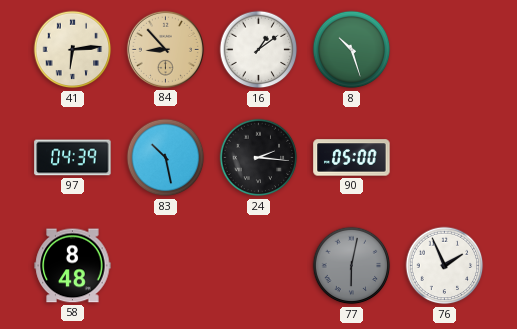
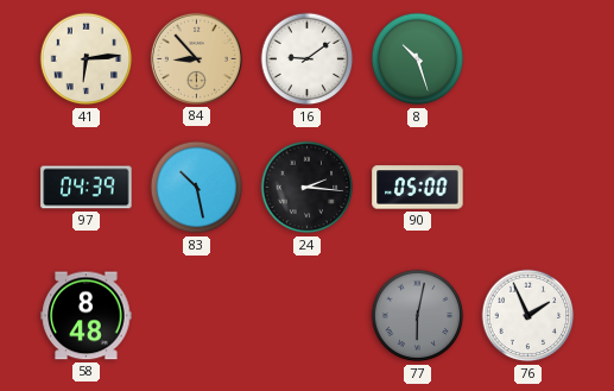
16: 1:09 -> 9:09 (308, 59)
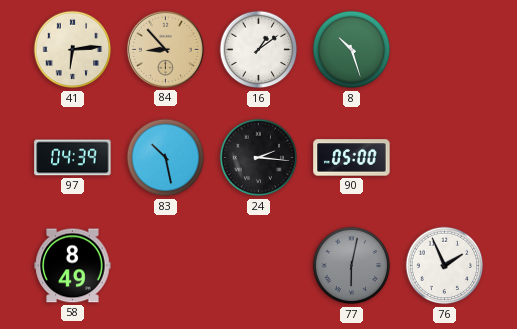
16: 9:09 -> 1:09 (259, 50)
58: 8:48 -> 8:49 (73, 266)
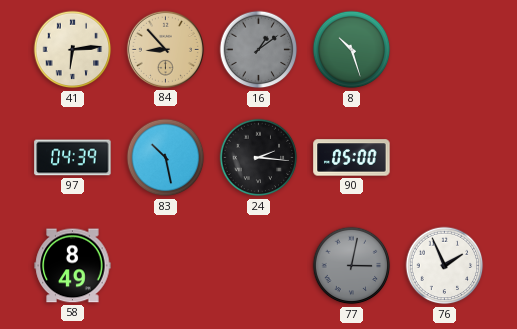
16 dial: white -> grey (259, 50)
77: 6:02 -> 3:02 (352, 266)
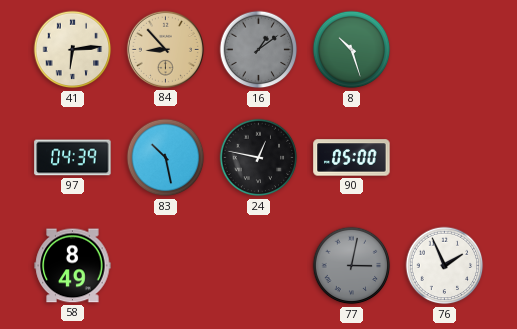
24: 2:16 -> 12:47 (259, 158)
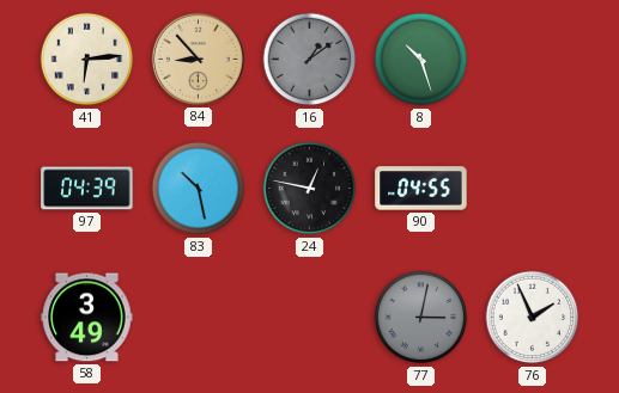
90: 05:00 -> 04:55 (421, 189)
58: 8:49 -> 3:49 (87, 318)
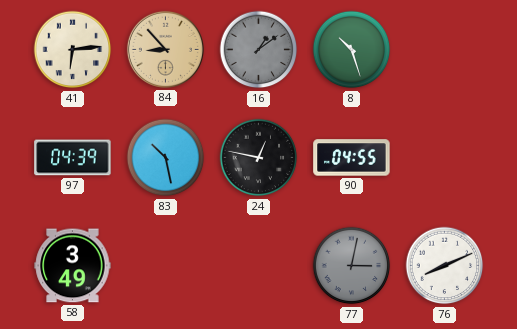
76: 1:56 -> 8:11 (445, 266)
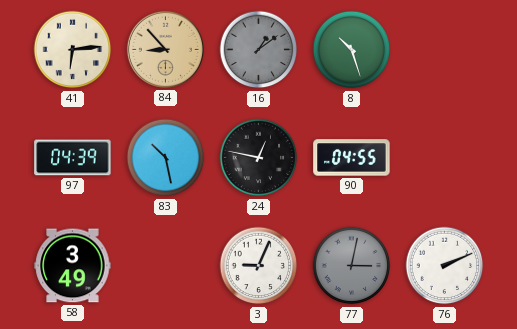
3: none -> 9:04 (259, 266)
76: 8:11 -> 2:11 (445, 266)
